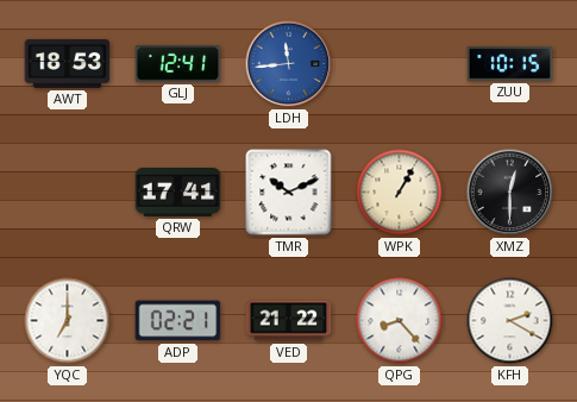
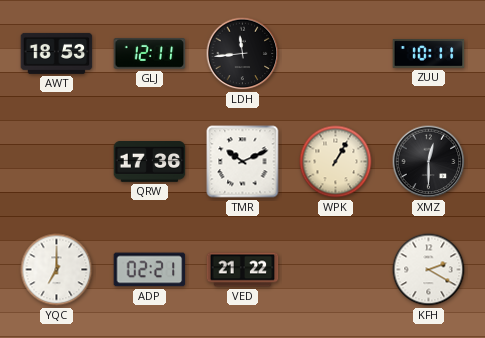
GLJ: 12:41 -> 12:11 (150, 54)
LDH dial: blue -> black (243, 54)
ZUU: 10:15 -> 10:11 (429, 54)
QRW: 17:41 -> 17:36 (150, 162)
QPG: 8:23 -> none (400, 321)
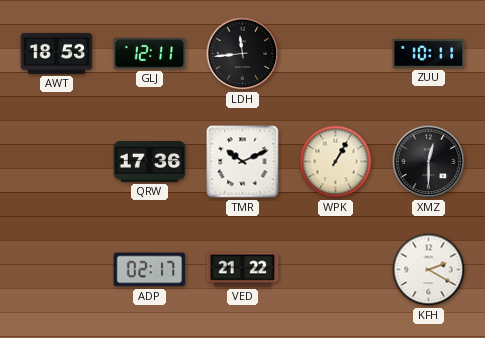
YQC: 7:00 -> none (57, 270)
ADP: 02:21 -> 02:17 (150, 270)
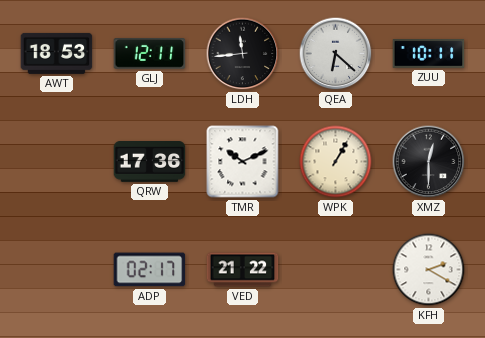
QEA: none -> 6:22 (336, 54)
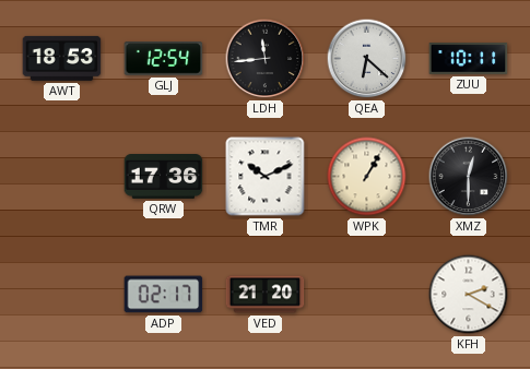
GLJ: 12:11 -> 12:54 (164, 59)
VED: 21:22 -> 21:20 (266, 295)
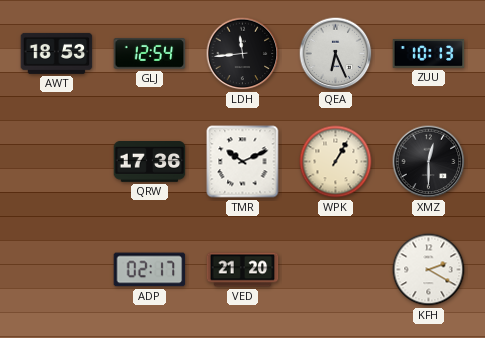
QEA: 6:22 -> 6:26 (336, 54)
ZUU: 10:11 -> 10:13 (429, 54)
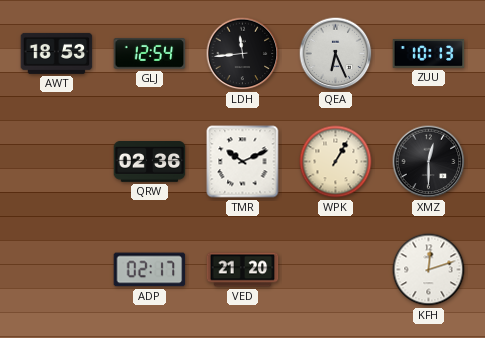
QRW: 17:36 -> 02:36 (150, 162)
KFH: 2:20 -> 12:12 (429, 270)
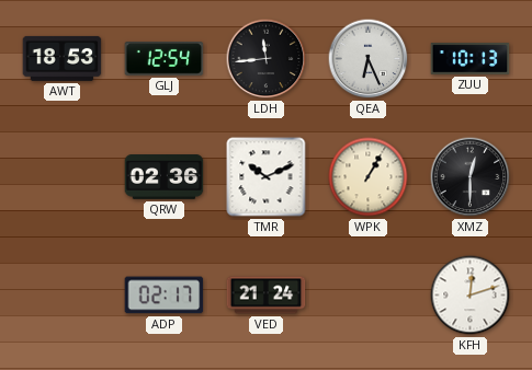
VED: 21:20 -> 21:24 (267, 296)
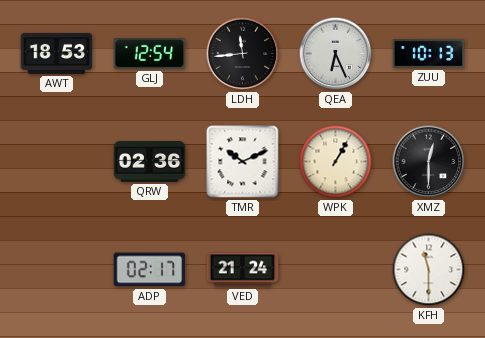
KFH: 12:12 -> 11:30 (429, 270)
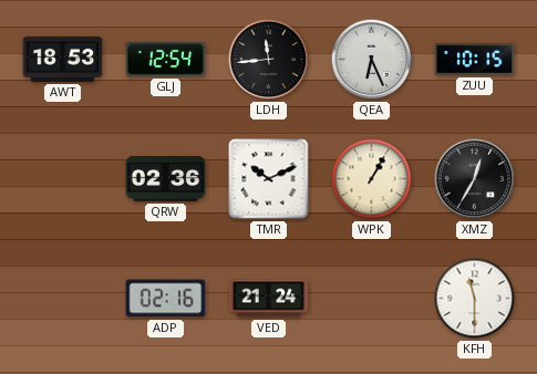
ZUU: 10:13 -> 10:15 (475, 60)
XMZ: 12:30 -> 12:35 (475, 179)
ADP: 02:17 -> 02:16 (166, 299)
